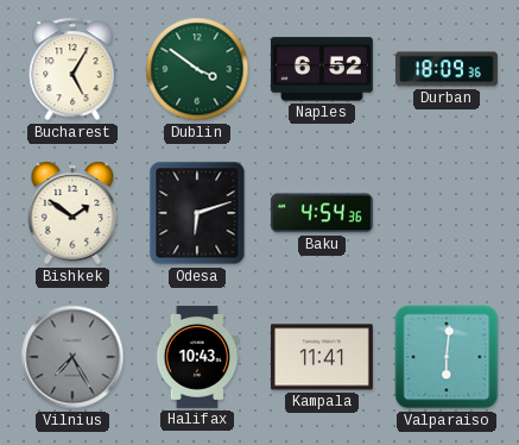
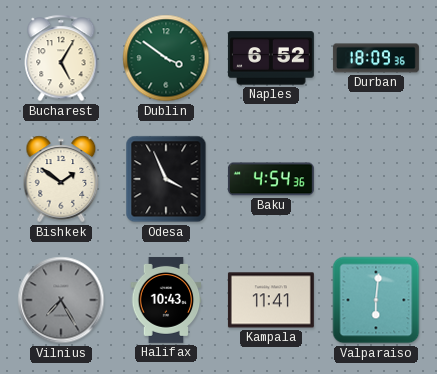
Odesa: 6:12 -> 3:56 (166, 179)
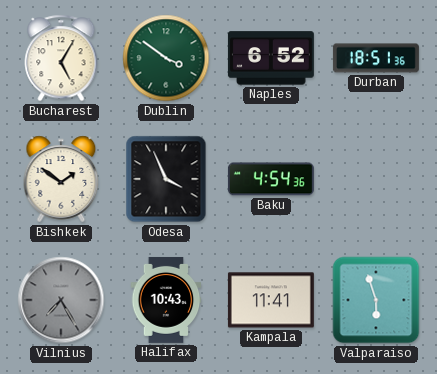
Durban: 18:09 -> 18:51 (376, 58)
Valparaiso: 6:01 -> 5:57 (376, 300)
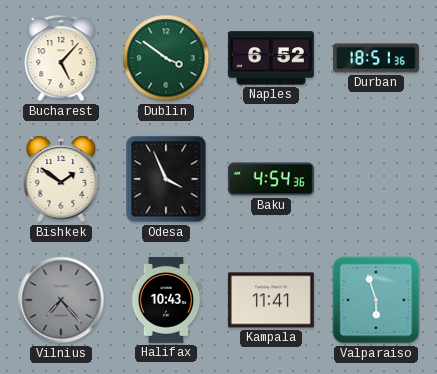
Bucharest: 5:05 -> 5:07 (61, 58)
Vilnius: 7:25 -> 7:23 (61, 300)
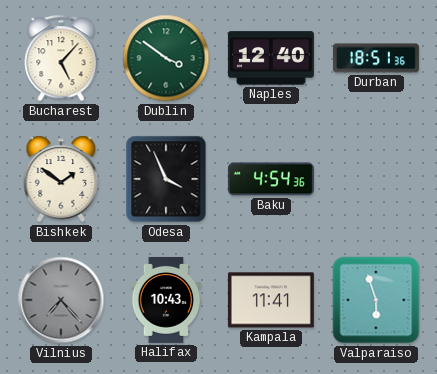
Naples: 6:52 -> 12:40 (271, 58)
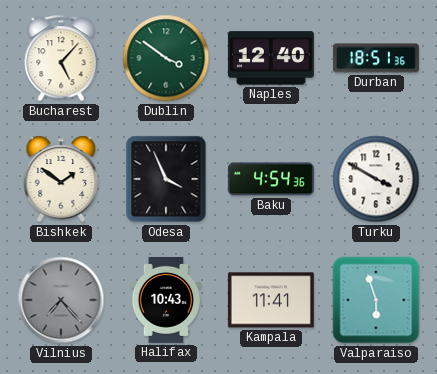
Turku: none -> 3:50 (376, 179)
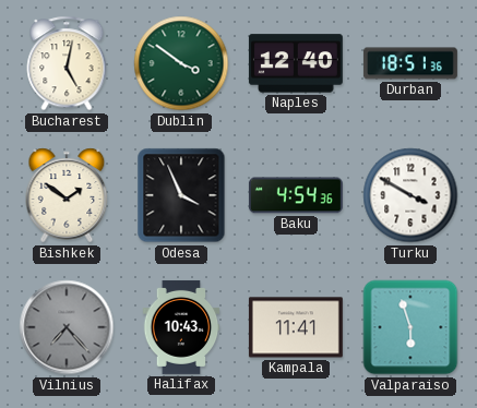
Bucharest: 5:07 -> 5:02 (67, 63)
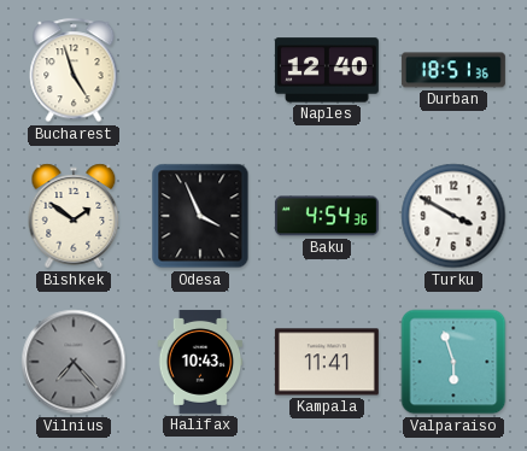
Bucharest: 5:02 -> 4:57 (74, 70)
Dublin: 3:51 -> none (181, 63)
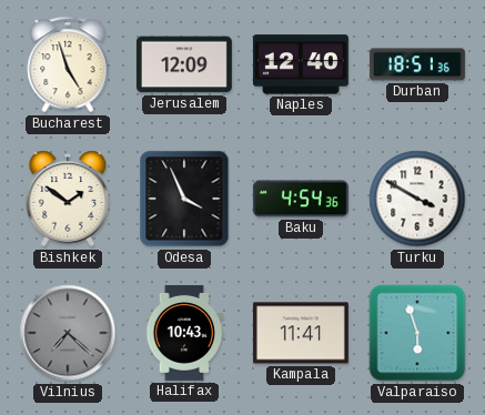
Jerusalem: none -> 12:09 (184, 64)
Vilnius: 7:23 -> 7:22 (68, 333)
